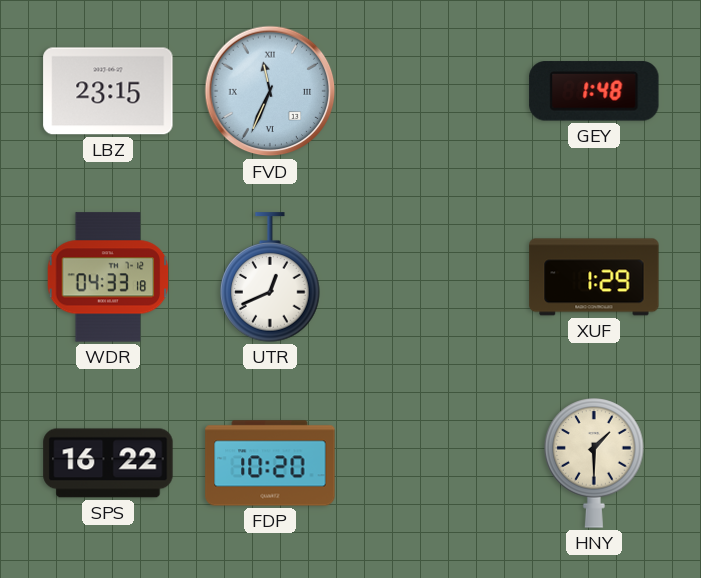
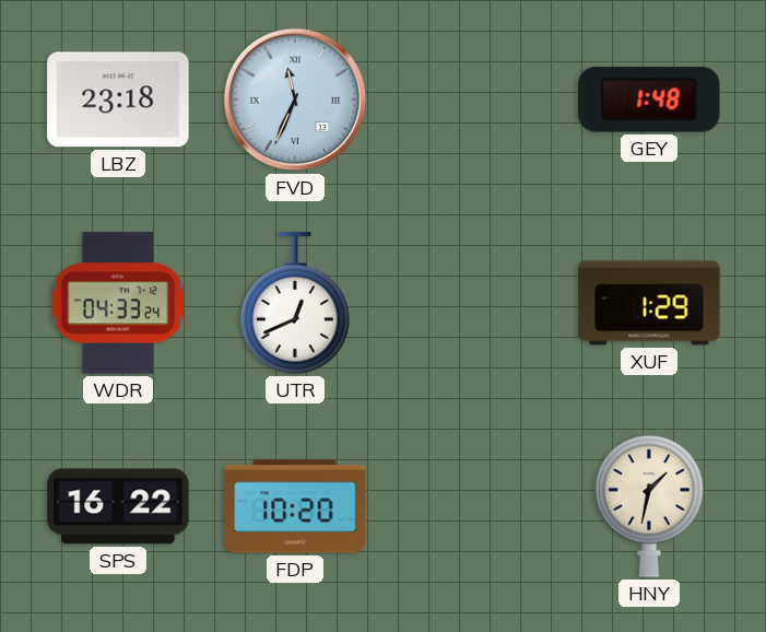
LBZ: 23:15 -> 23:18 (118, 100)
WDR: 04:33:18 -> 04:33:24 (118, 303)
HNY: 1:30 -> 1:32 (649, 506)
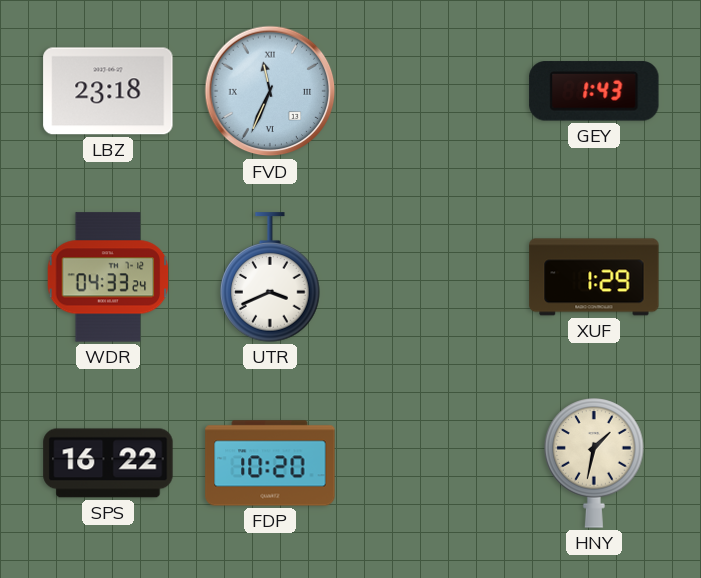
GEY: 1:48 -> 1:43 (594, 91)
UTR: 12:41 -> 3:41 (270, 277)
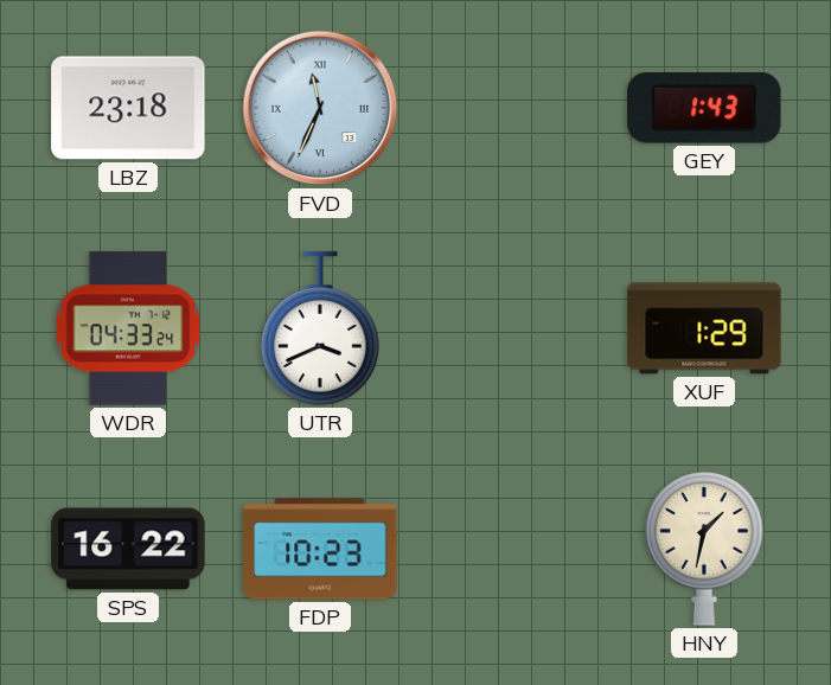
FDP: 10:20 -> 10:23 (320, 549)
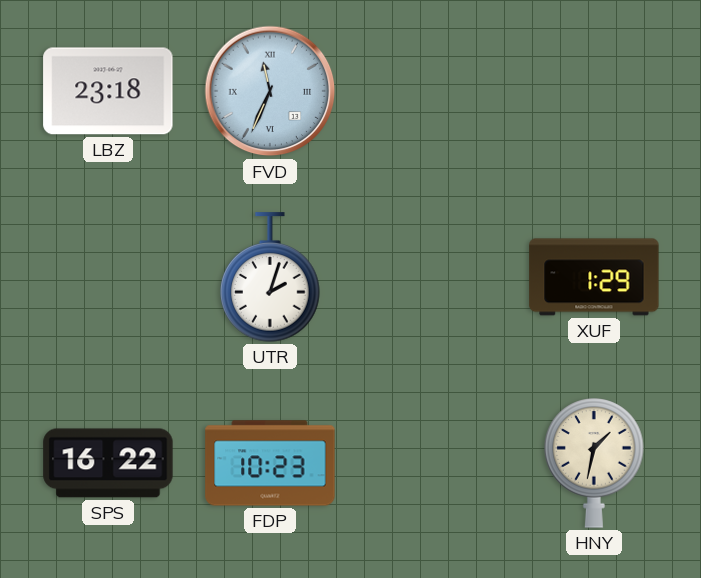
GEY: 1:43 -> none (704, 108)
WDR: 04:33 -> none (128, 328)
UTR: 3:41 -> 2:03 (270, 277)
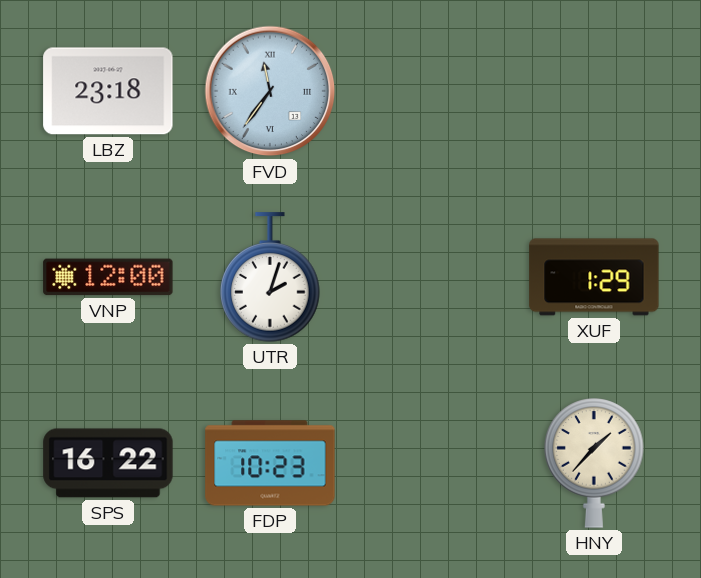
FVD: 11:34 -> 11:36 (270, 91)
VNP: none -> 12:00 (108, 277)
HNY: 1:32 -> 1:37 (594, 463)
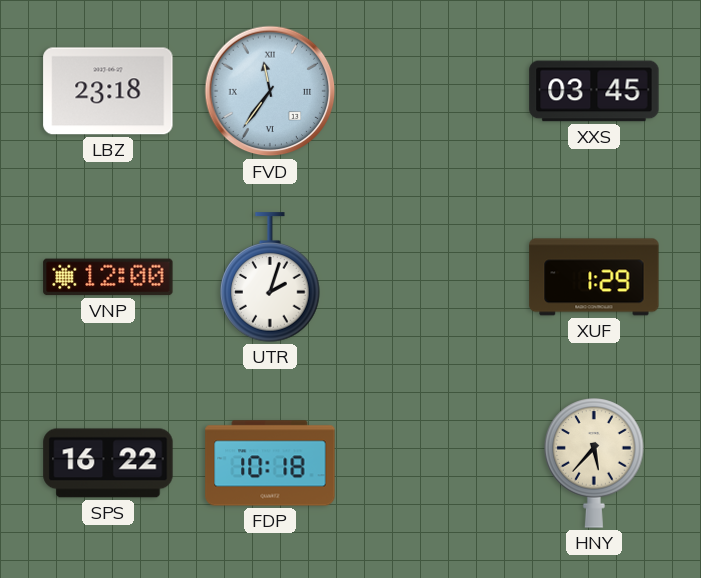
XXS: none -> 03:45 (594, 91)
FDP: 10:23 -> 10:18 (270, 463)
HNY: 1:37 -> 5:37 (594, 463)
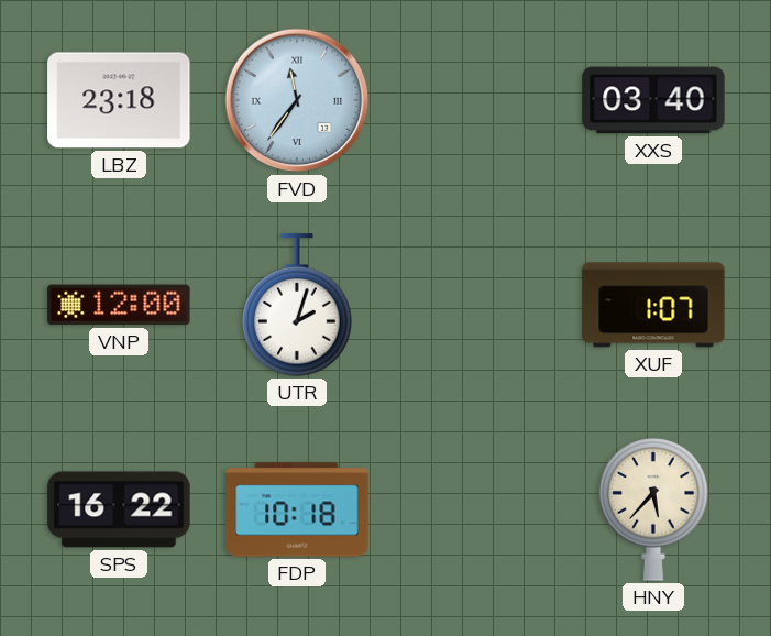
XXS: 03:45 -> 03:40 (653, 100)
XUF: 1:29 -> 1:07 (653, 305)
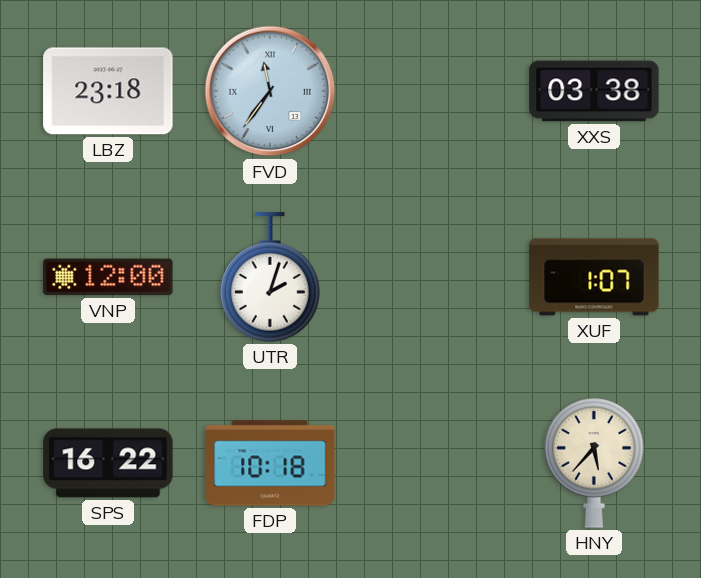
XXS: 03:40 -> 03:38 (594, 91)
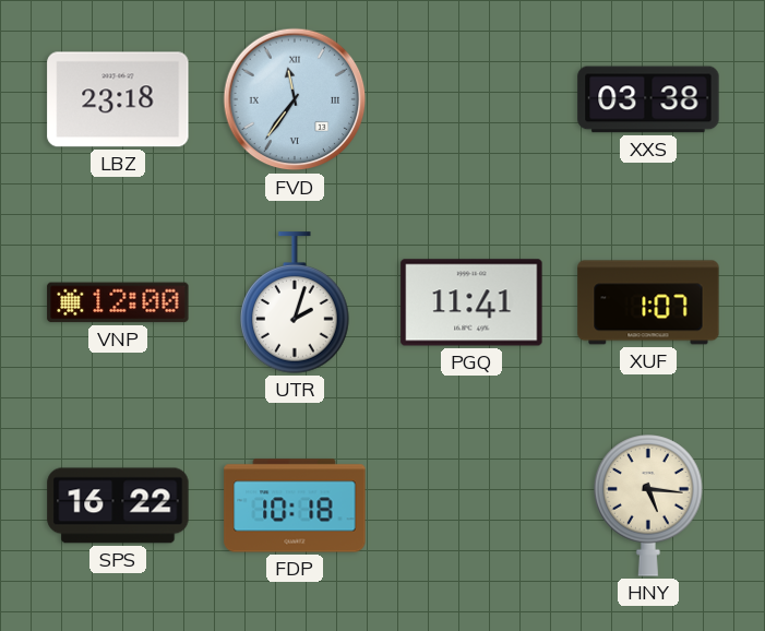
PGQ: none -> 11:41 (471, 302)
HNY: 5:37 -> 5:16 (648, 505)
